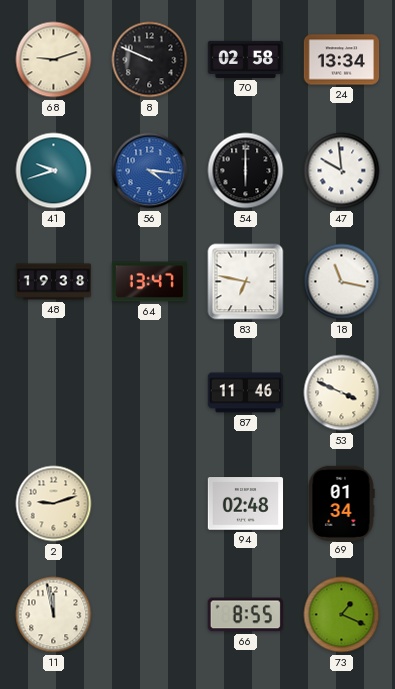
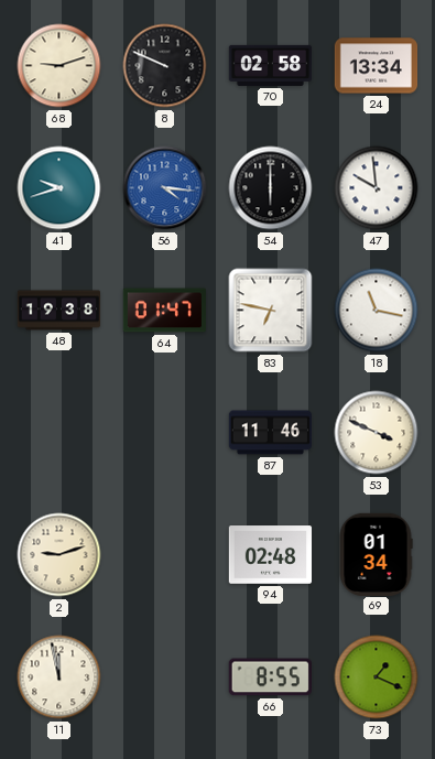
64: 13:47 -> 01:47 (164, 311)
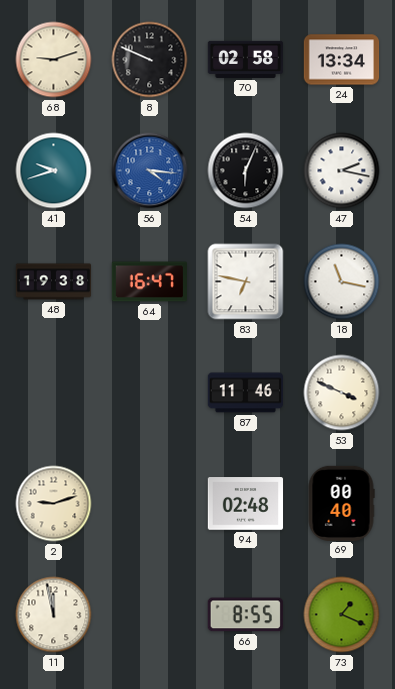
54: 6:00 -> 6:04 (246, 171)
47: 9:59 -> 2:17 (342, 171)
64: 01:47 -> 16:47 (149, 282)
69: 01:34 -> 00:40 (341, 503)
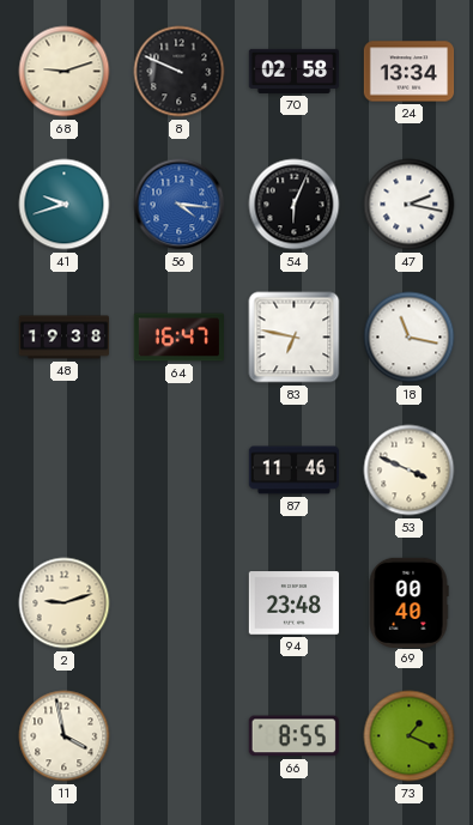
94: 02:48 -> 23:48 (295, 603)
11: 11:58 -> 3:58 (65, 736)
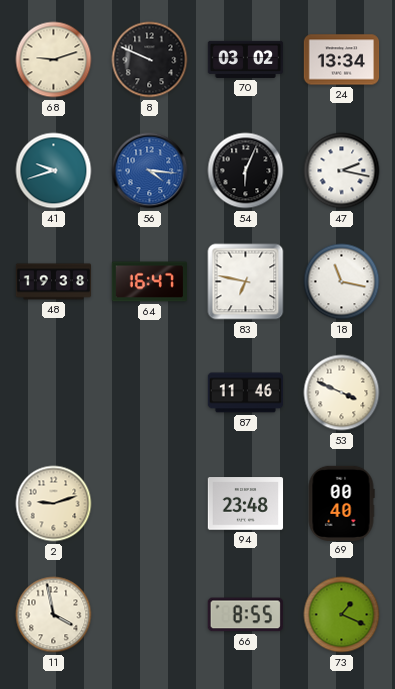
70: 02:58 -> 03:02 (246, 59)
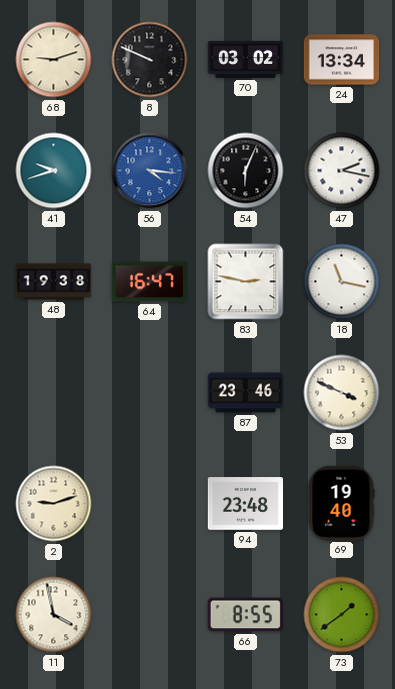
83: 6:47 -> 2:47 (246, 282)
87: 11:46 -> 23:46 (245, 393)
69: 00:40 -> 19:40 (341, 503)
73: 1:19 -> 1:39 (342, 615)
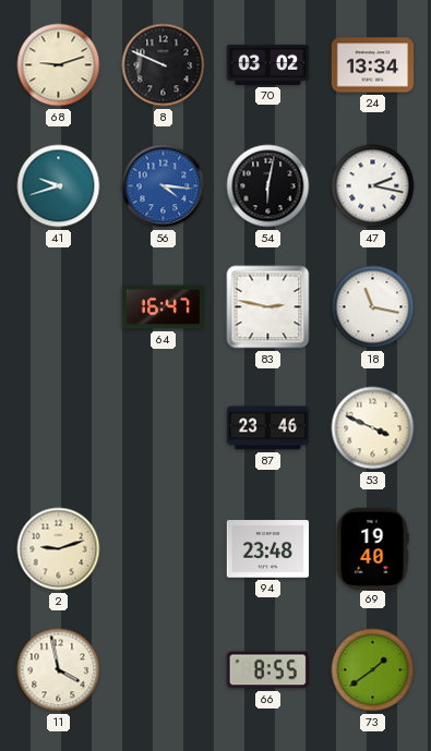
54: 6:04 -> 6:02 (268, 186)
48: 19:38 -> none (54, 282)
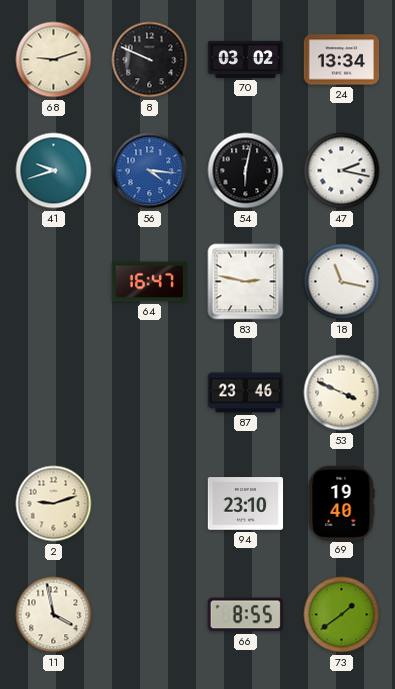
94: 23:48 -> 23:10 (246, 504)
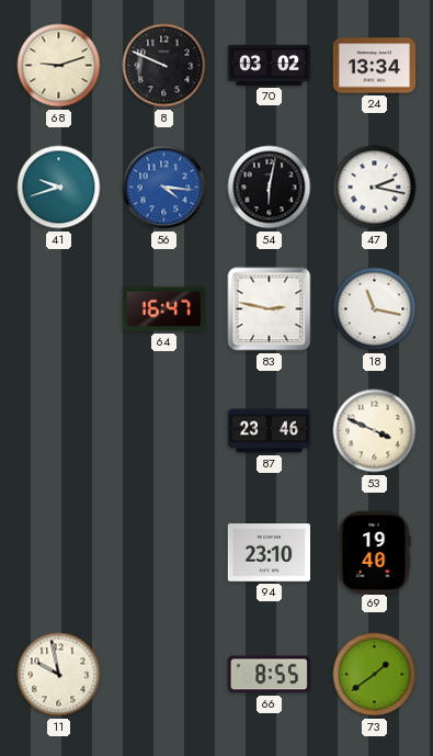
2: 9:12 -> none (54, 504)
11: 3:58 -> 9:58 (59, 675)
